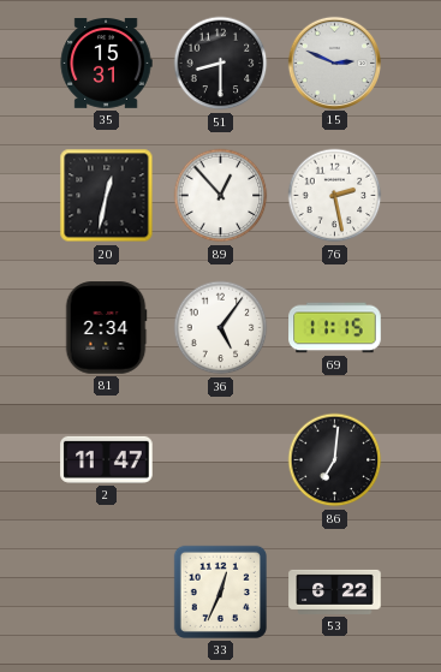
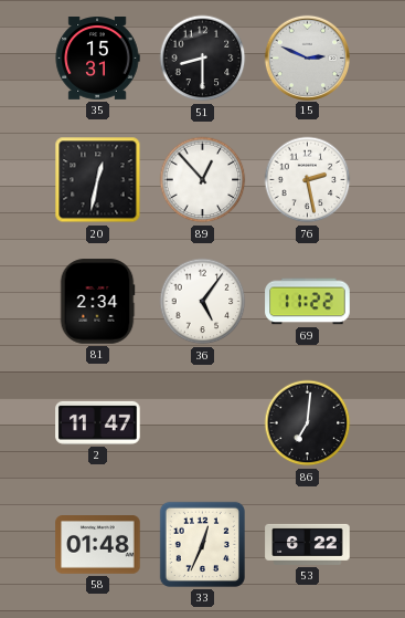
69: 11:15 -> 11:22 (308, 302)
58: none -> 01:48 (98, 545)
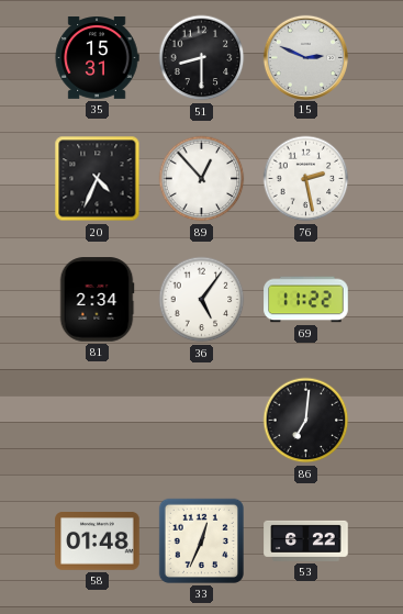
20: 12:32 -> 4:34 (98, 179)
2: 11:47 -> none (98, 422)
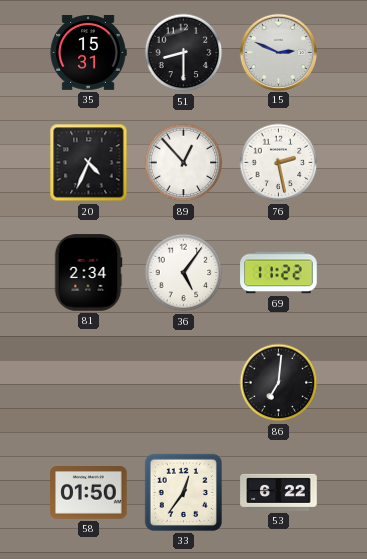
58: 01:48 -> 01:50 (89, 493)
33: 12:34 -> 12:36 (183, 492)
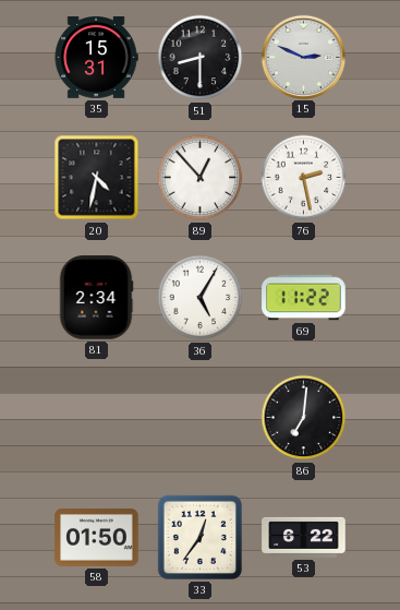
20: 4:34 -> 4:32 (97, 178)
36: 5:06 -> 5:05 (201, 298)
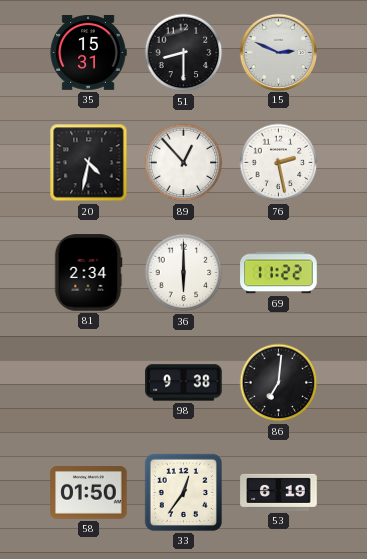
36: 5:05 -> 6:00 (184, 273)
98: none -> 9:38 (184, 383)
53: 6:22 -> 6:19 (279, 492)
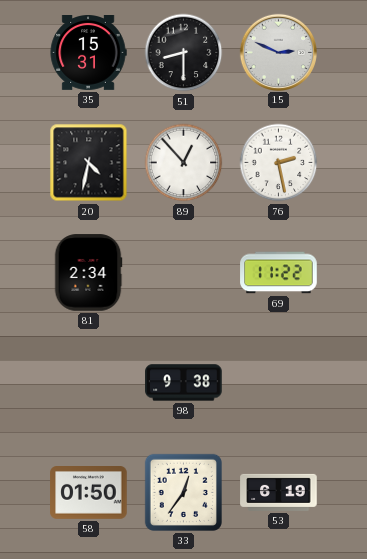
36: 6:00 -> none (184, 273)
86: 7:01 -> none (279, 383)
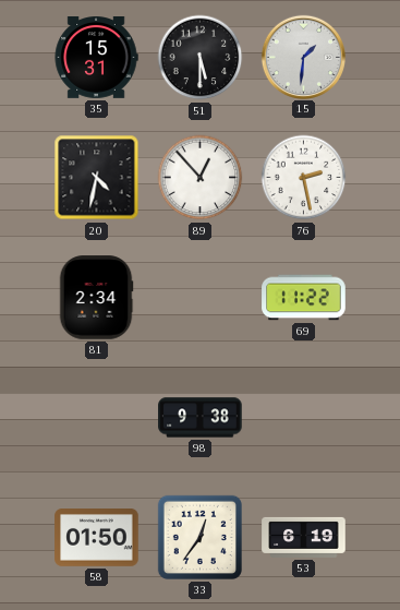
51: 8:30 -> 5:30 (201, 58)
15: 2:49 -> 1:31 (303, 57)
